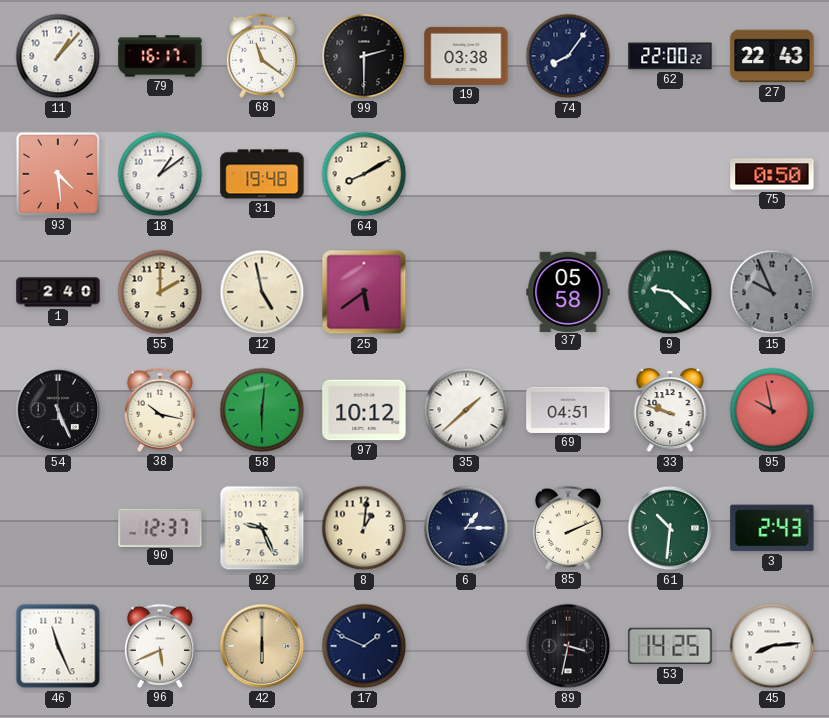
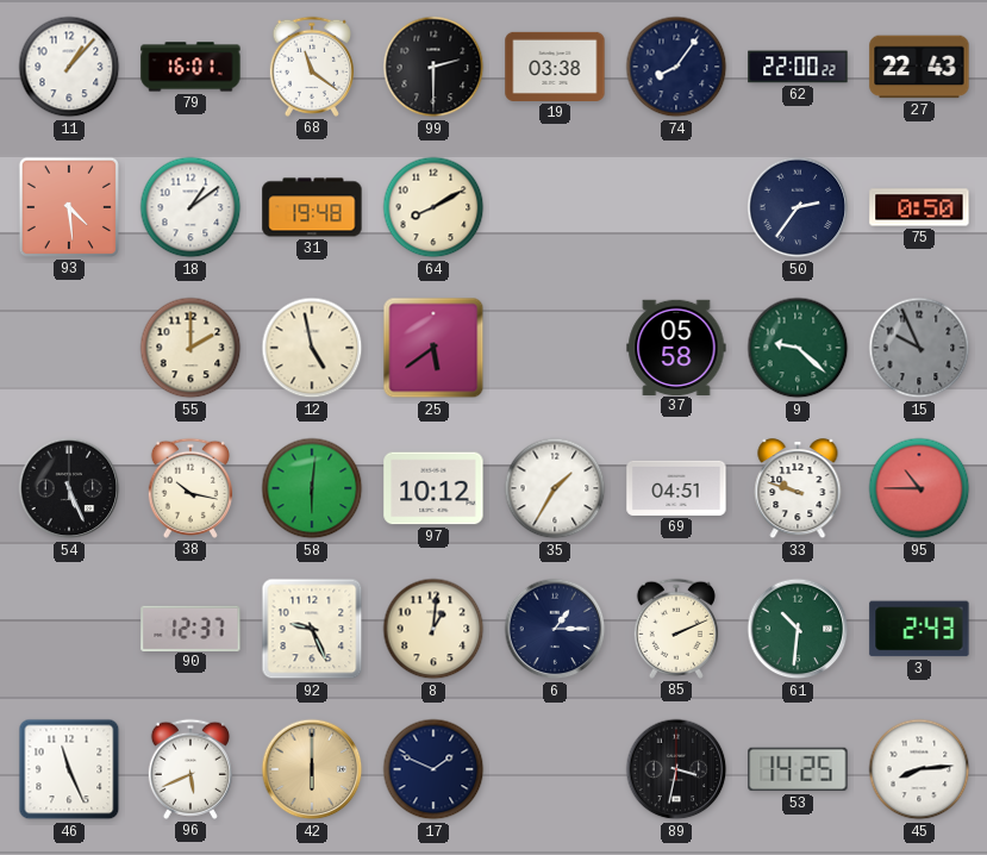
79: 16:17 -> 16:01 (190, 67)
50: none -> 2:36 (798, 207)
1: 2:40 -> none (58, 292)
35: 1:38 -> 1:35 (555, 488)
95: 9:58 -> 10:45 (919, 488)
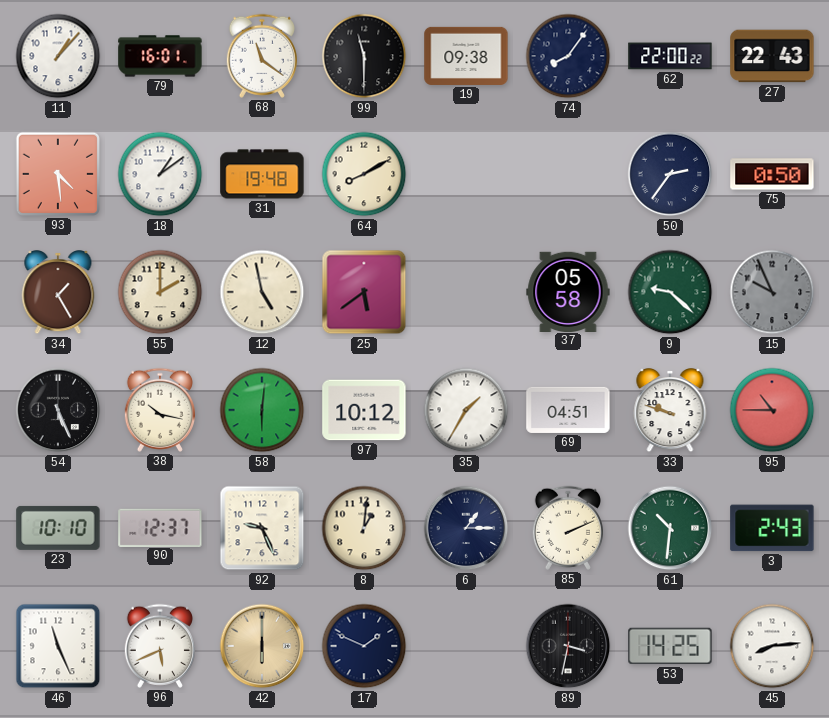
99: 2:30 -> 11:30 (364, 56)
19: 03:38 -> 09:38 (466, 56)
34: none -> 1:25 (58, 293)
23: none -> 10:10 (58, 528)
